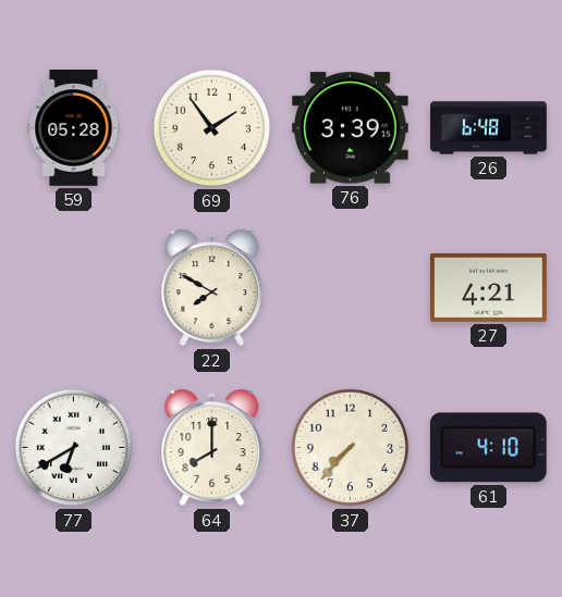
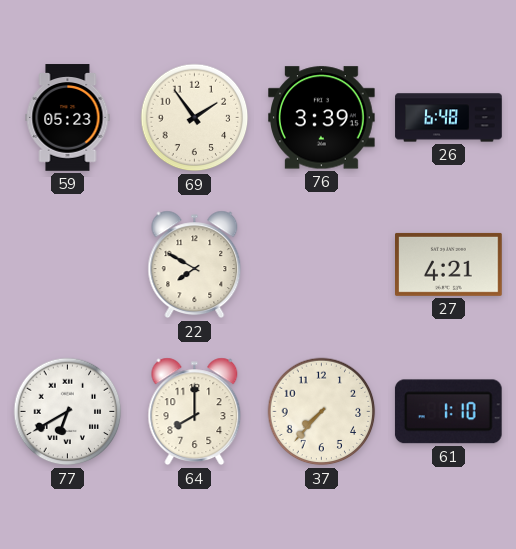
59: 05:28 -> 05:23 (68, 118)
61: 4:10 -> 1:10 (448, 412)
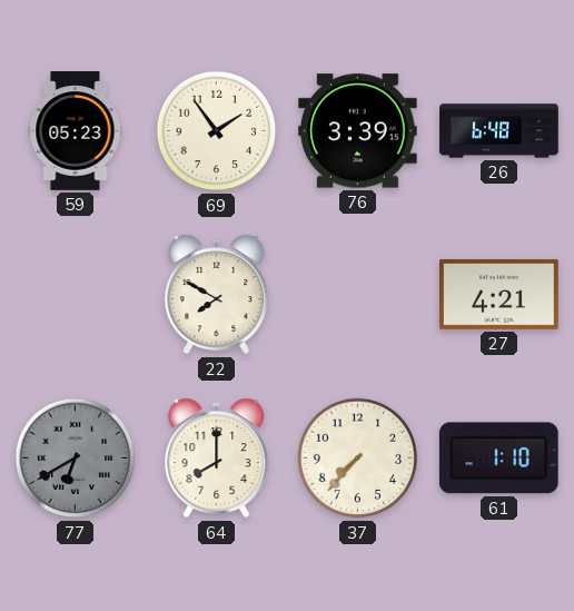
77 dial: white -> grey (76, 459)
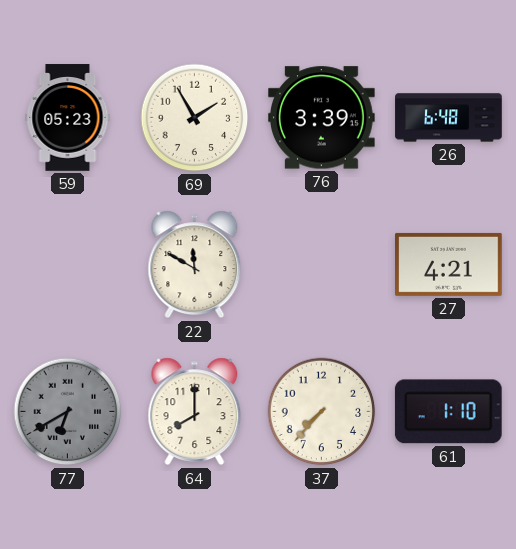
69: 1:54 -> 1:55 (195, 118)
22: 7:50 -> 11:50 (195, 265)
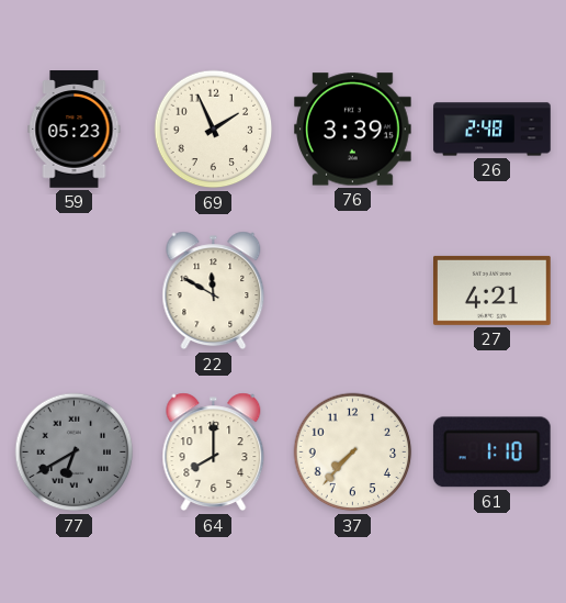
69: 1:55 -> 1:56 (214, 130)
26: 6:48 -> 2:48 (493, 130)
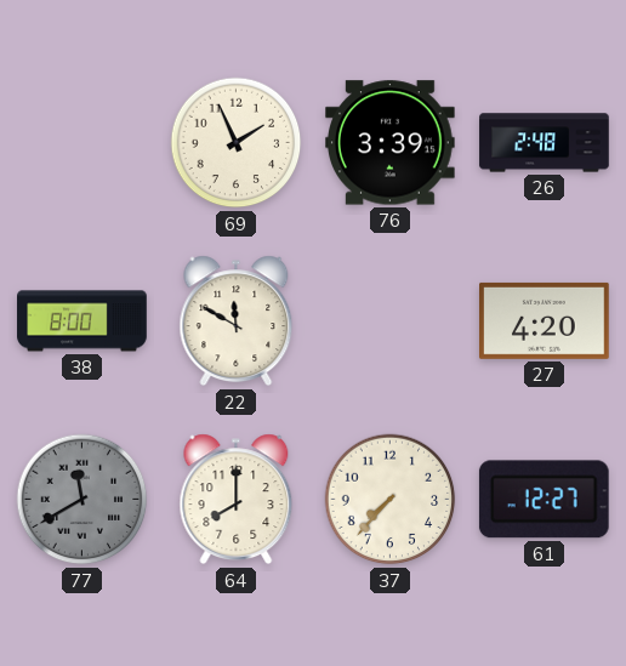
59: 05:23 -> none (75, 130)
38: none -> 8:00 (82, 321)
27: 4:21 -> 4:20 (545, 320)
77: 6:40 -> 11:40 (82, 500)
61: 1:10 -> 12:27 (544, 500)
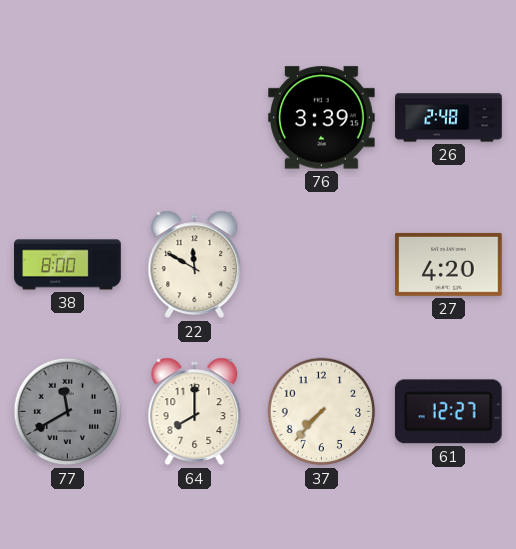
69: 1:56 -> none (237, 143)
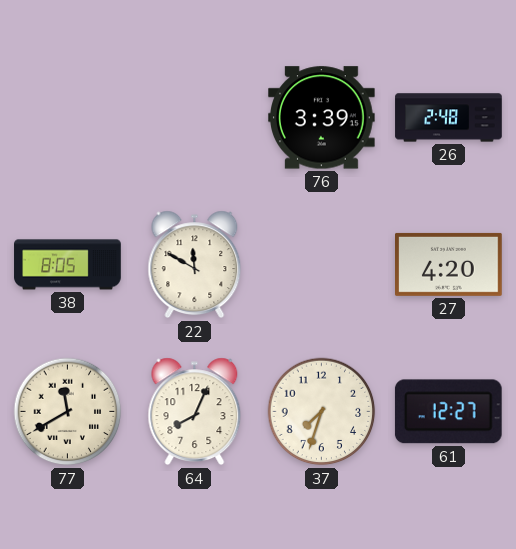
38: 8:00 -> 8:05 (68, 265)
77 dial: grey -> cream (68, 412)
64: 8:00 -> 8:04 (195, 412)
37: 7:37 -> 7:33 (322, 412)
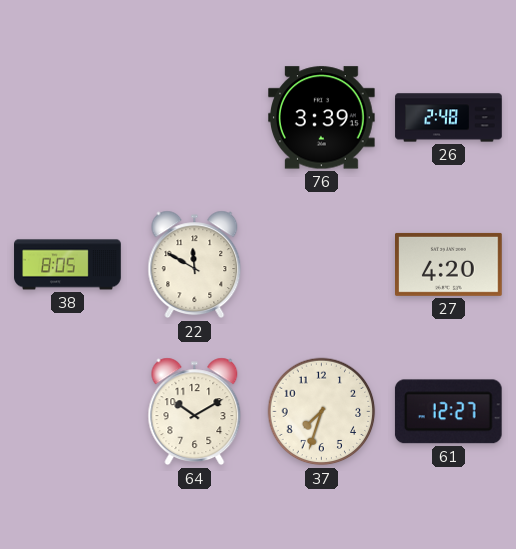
77: 11:40 -> none (68, 412)
64: 8:04 -> 10:10 (195, 412)
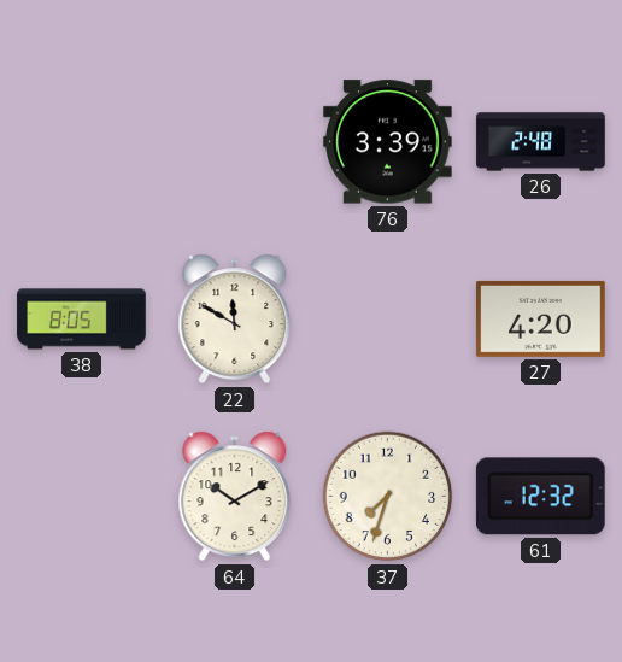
61: 12:27 -> 12:32 (540, 497)
